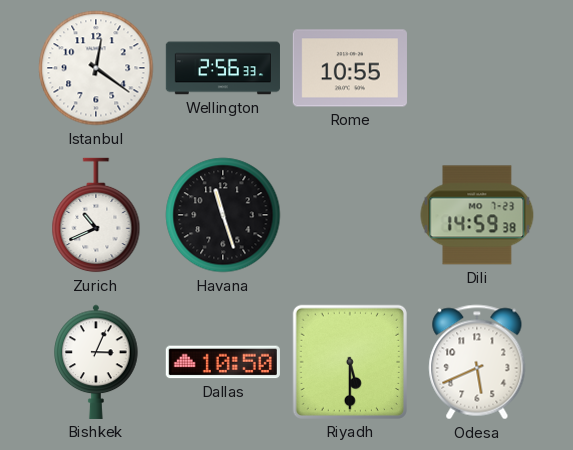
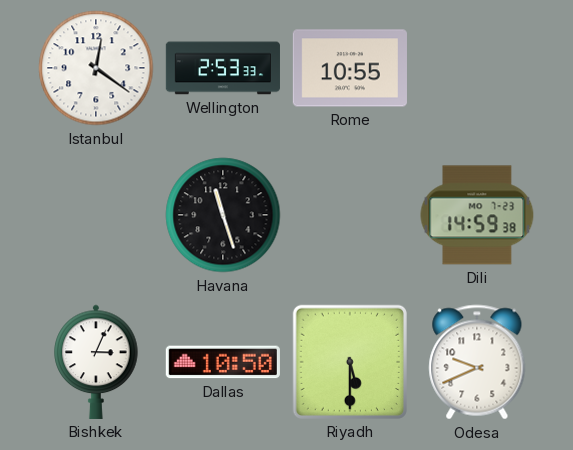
Wellington: 2:56 -> 2:53 (223, 68)
Zurich: 10:41 -> none (96, 215)
Odesa: 5:41 -> 9:41 (477, 362)
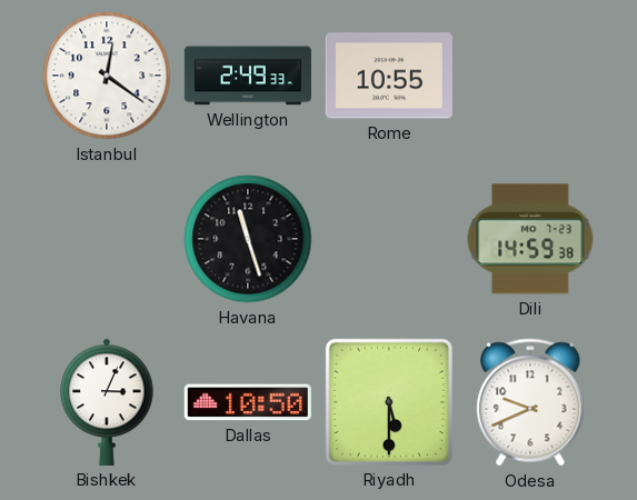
Wellington: 2:53 -> 2:49 (248, 76)
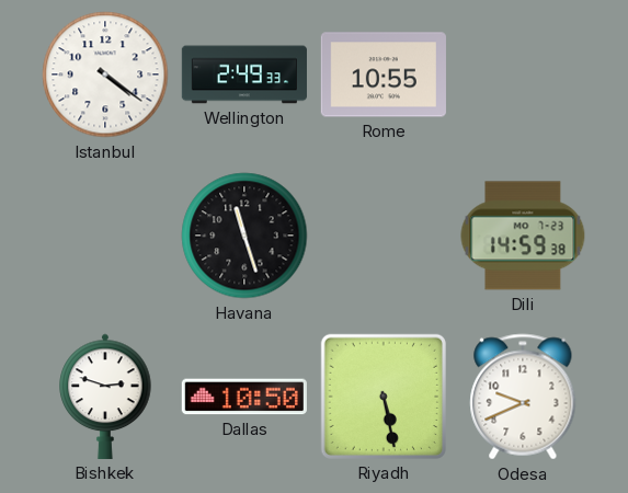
Istanbul: 12:21 -> 4:21 (105, 74)
Bishkek: 3:04 -> 2:48 (105, 397)
Riyadh: 5:30 -> 5:28 (384, 397)
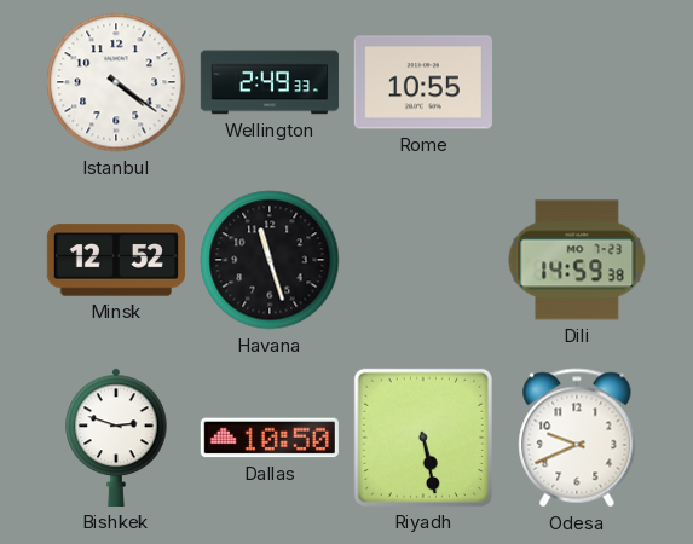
Minsk: none -> 12:52 (116, 260)
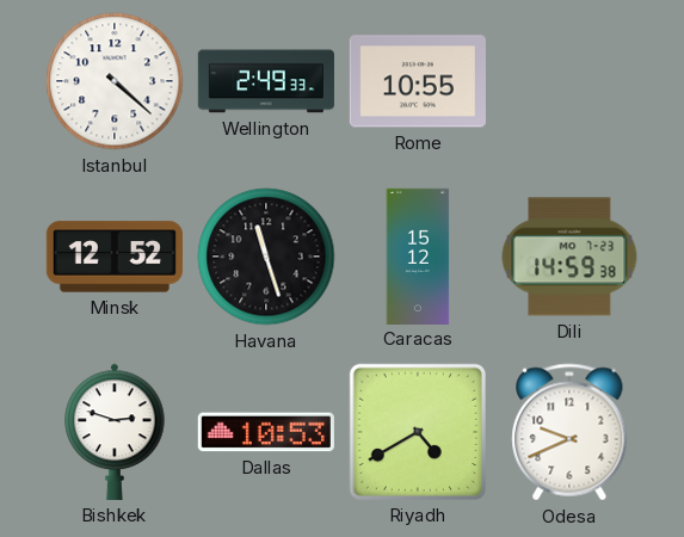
Istanbul: 4:21 -> 4:22 (115, 81)
Caracas: none -> 15:12 (418, 255)
Dallas: 10:50 -> 10:53 (266, 432)
Riyadh: 5:28 -> 4:40 (418, 432)
